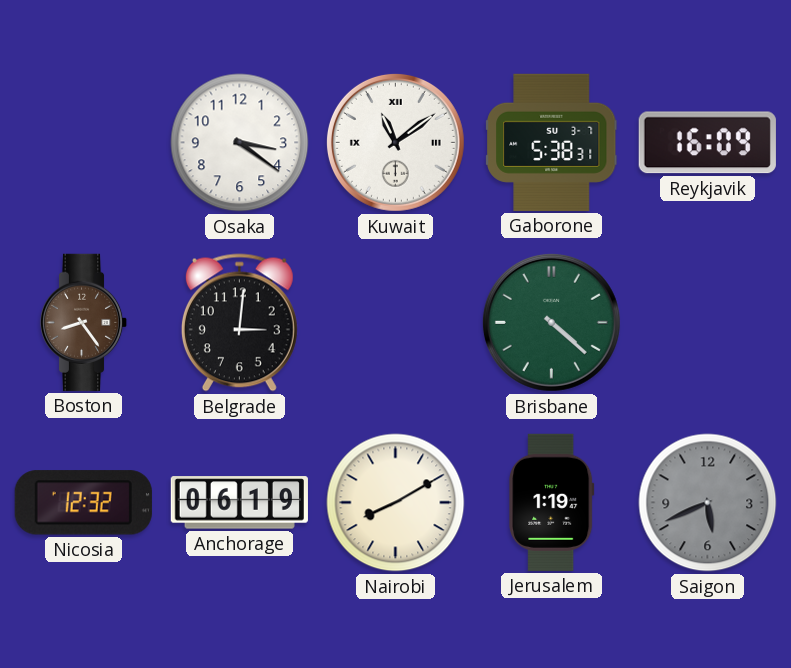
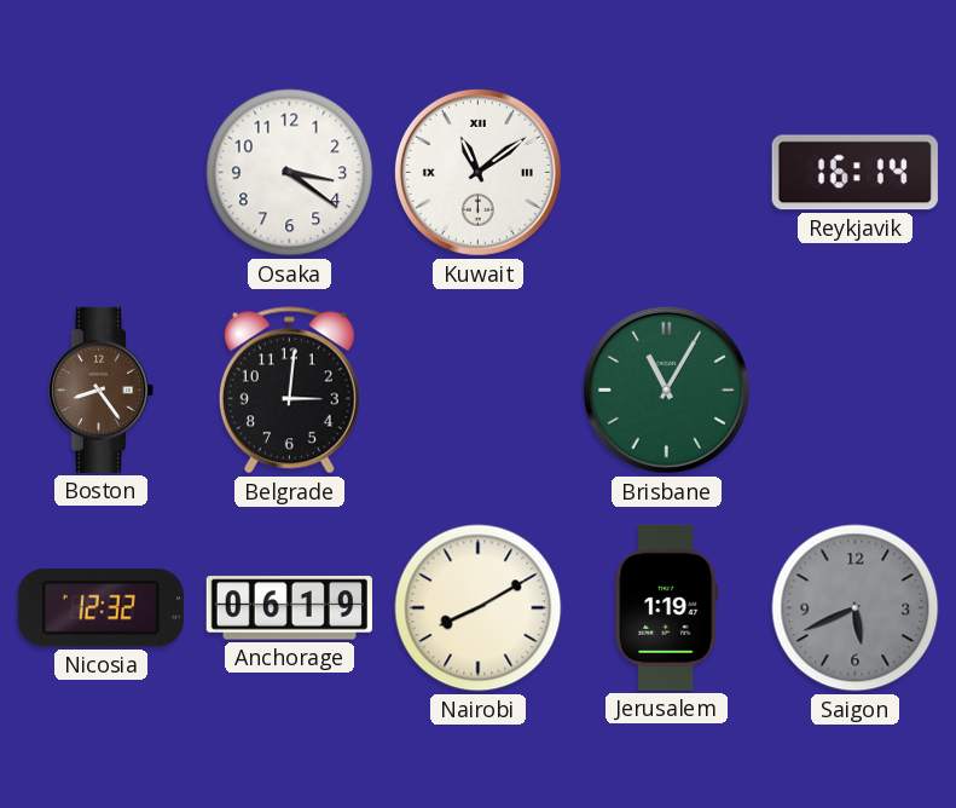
Gaborone: 5:38 -> none (552, 142)
Reykjavik: 16:09 -> 16:14 (854, 173)
Brisbane: 4:22 -> 11:05 (666, 389)
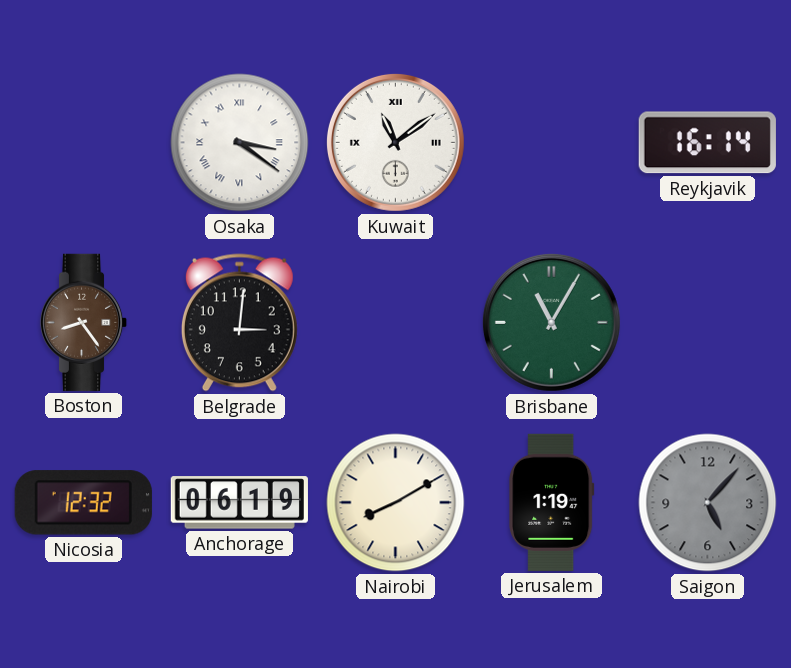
Osaka numerals: Arabic -> Roman (240, 143)
Saigon: 5:41 -> 5:07 (708, 503)
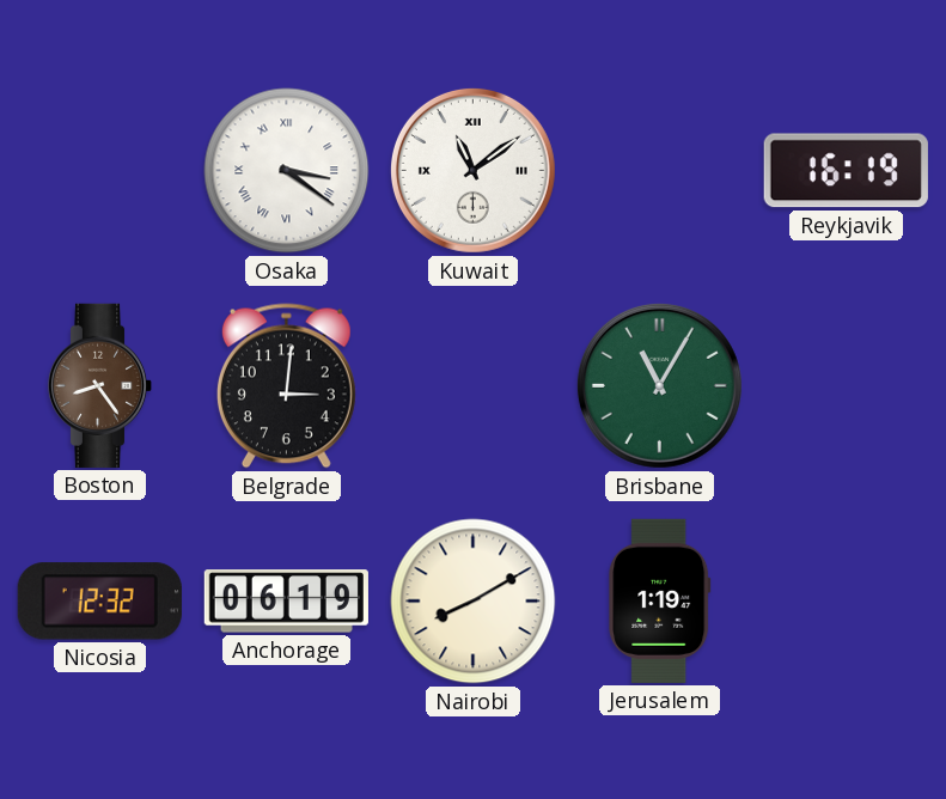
Reykjavik: 16:14 -> 16:19 (846, 171)
Saigon: 5:07 -> none (708, 503)
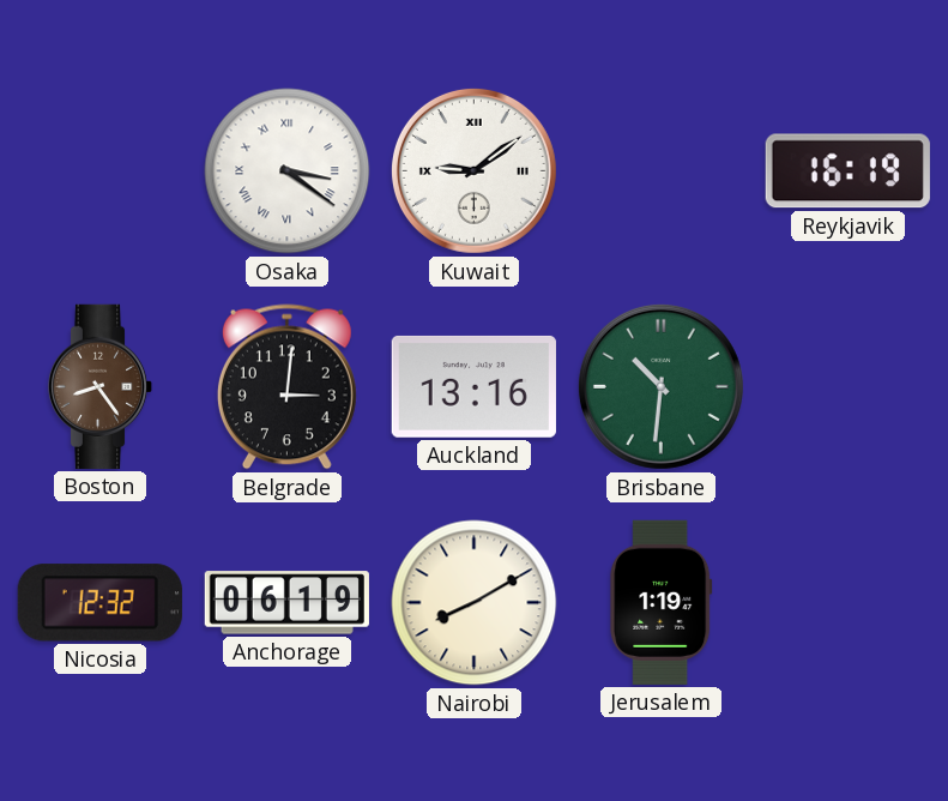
Kuwait: 11:09 -> 9:09 (473, 170)
Auckland: none -> 13:16 (473, 386)
Brisbane: 11:05 -> 10:31 (660, 386)
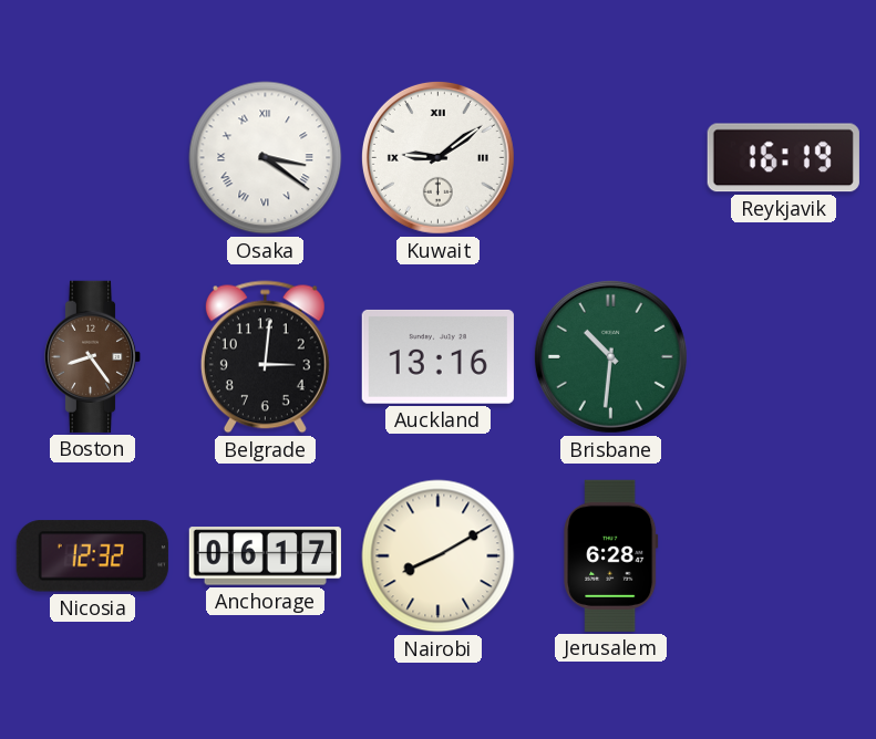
Anchorage: 06:19 -> 06:17 (265, 556)
Jerusalem: 1:19 -> 6:28 (611, 555)
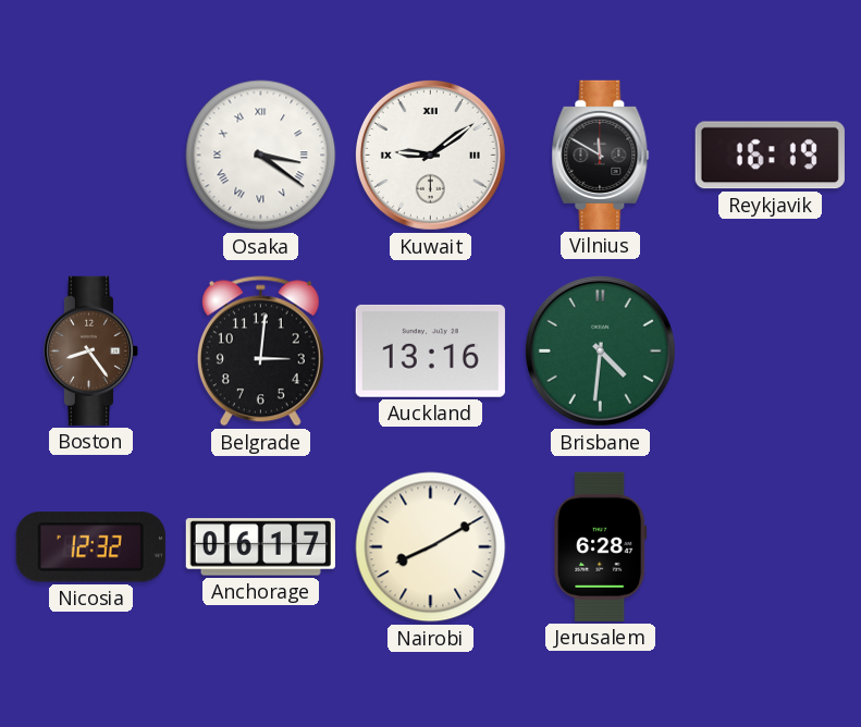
Vilnius: none -> 11:50 (601, 155)
Brisbane: 10:31 -> 4:31 (600, 350)
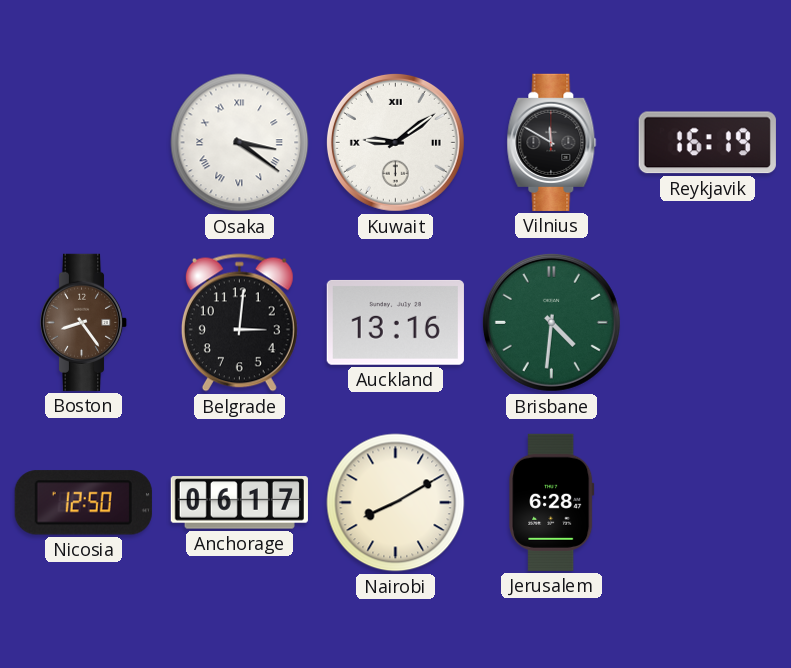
Nicosia: 12:32 -> 12:50 (83, 503)
